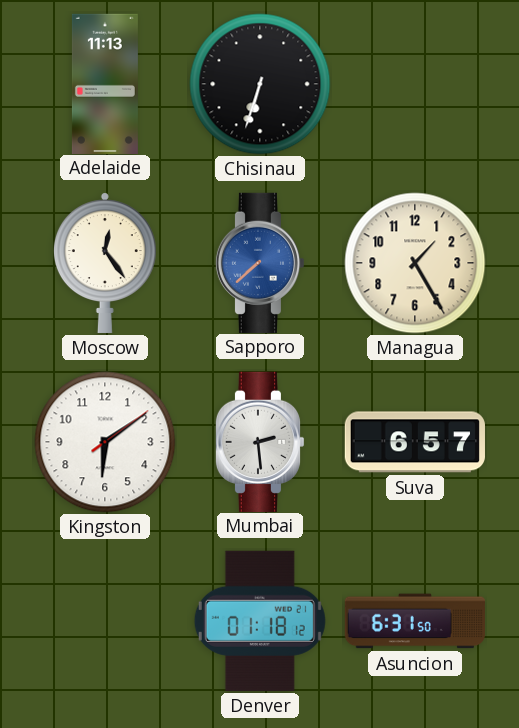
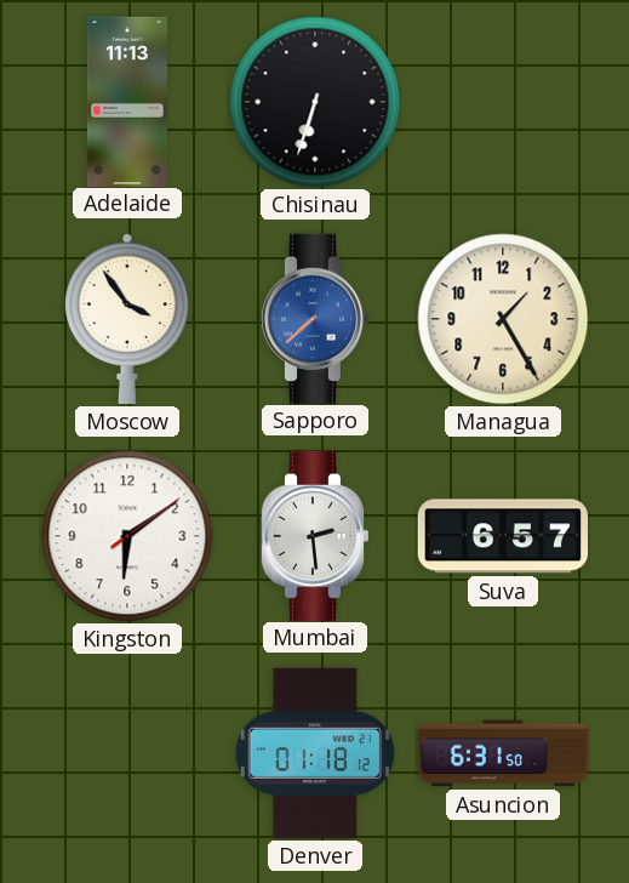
Moscow: 12:24 -> 3:54 (127, 319)
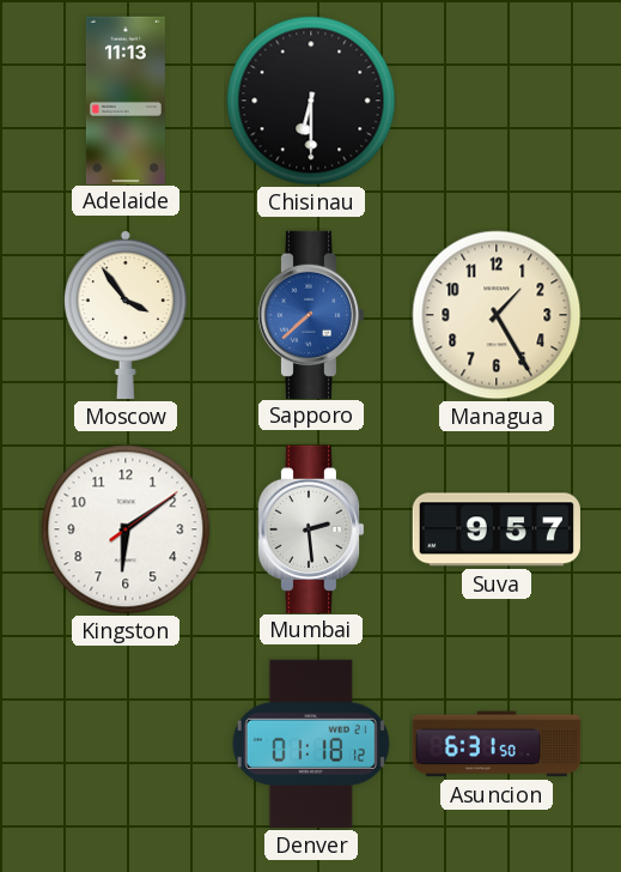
Chisinau: 6:33 -> 6:30 (311, 101)
Suva: 6:57 -> 9:57 (497, 529)
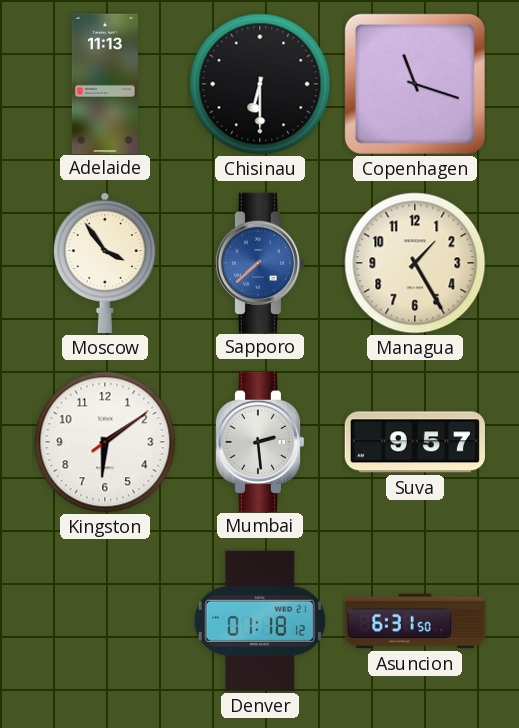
Copenhagen: none -> 11:18 (415, 84)
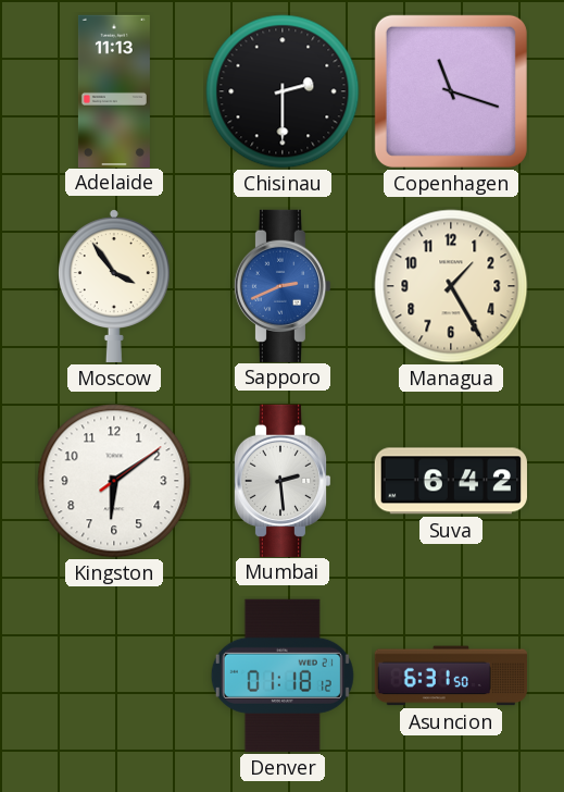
Chisinau: 6:30 -> 2:30 (283, 91)
Sapporo: 7:38 -> 2:41 (283, 285)
Suva: 9:57 -> 6:42 (451, 481)
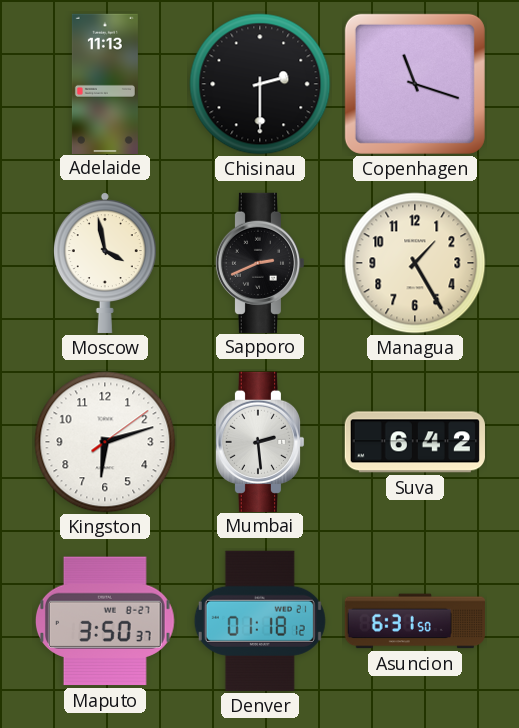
Moscow: 3:54 -> 3:58 (105, 263)
Sapporo dial: blue -> black (260, 262)
Kingston: 6:09 -> 6:12 (105, 442)
Maputo: none -> 3:50 (105, 621)
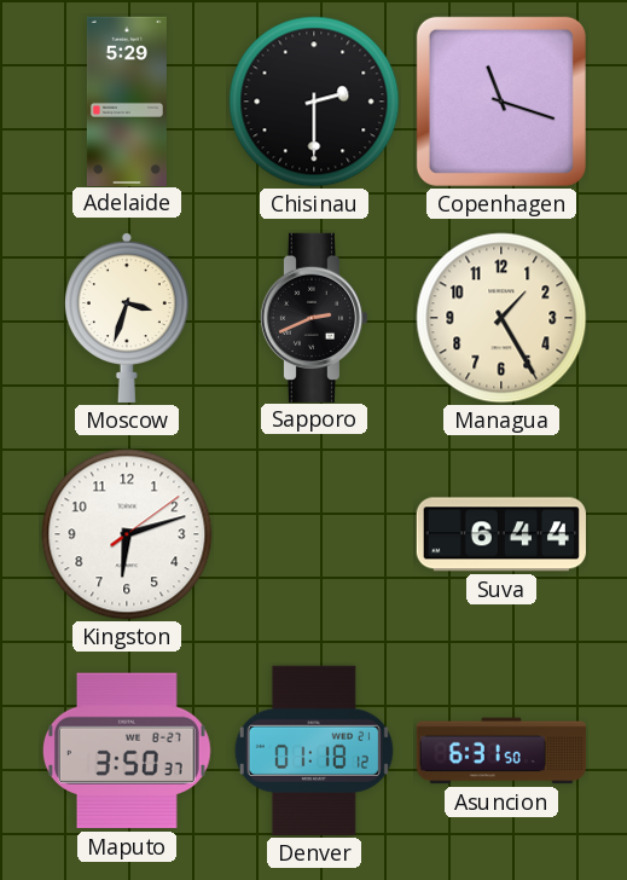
Adelaide: 11:13 -> 5:29 (127, 100)
Moscow: 3:58 -> 3:33 (127, 318)
Mumbai: 2:29 -> none (260, 441)
Suva: 6:42 -> 6:44 (501, 534)
